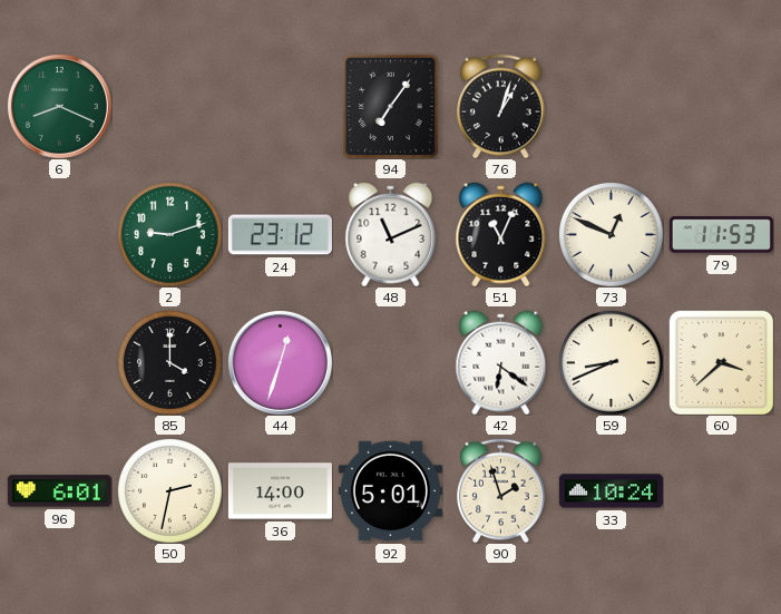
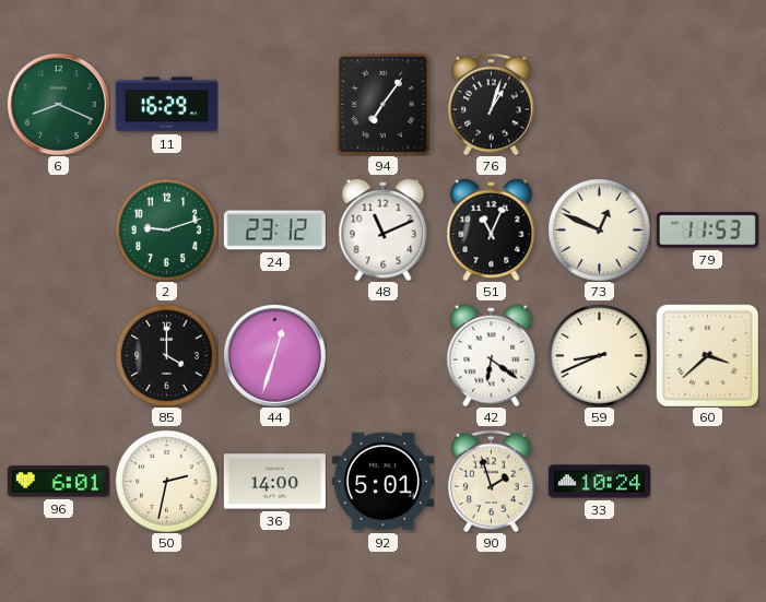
11: none -> 16:29 (166, 105)
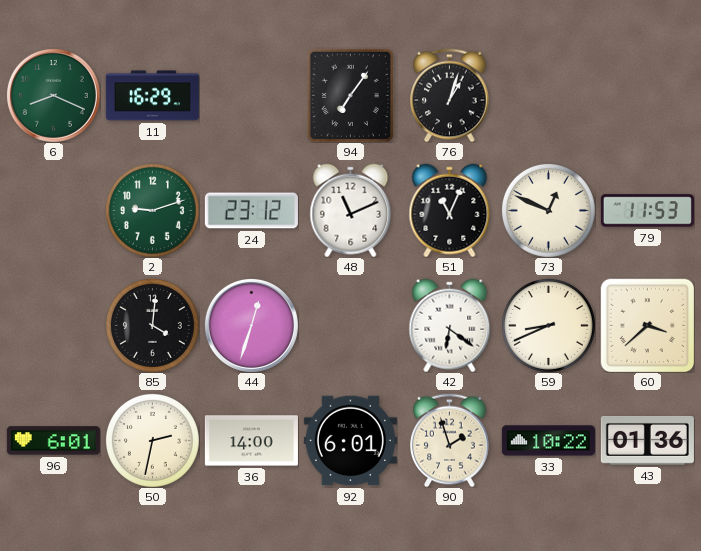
85: 4:00 -> 4:01 (152, 325)
92: 5:01 -> 6:01 (350, 441)
33: 10:24 -> 10:22 (548, 441)
43: none -> 01:36 (647, 440)
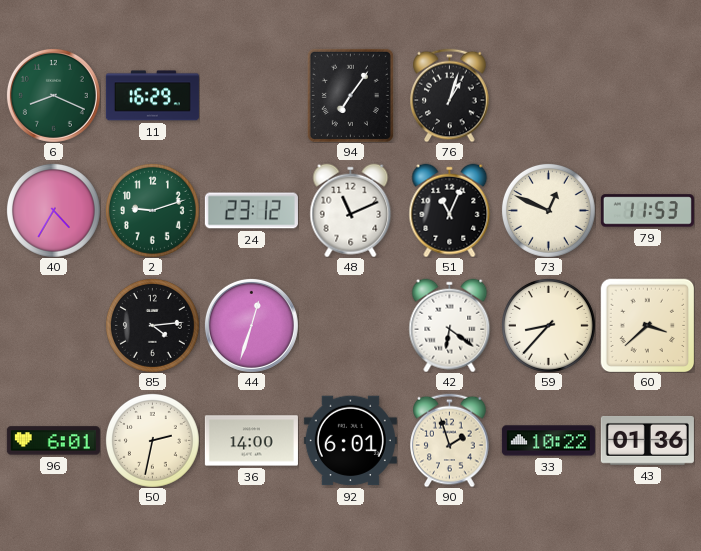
40: none -> 4:35 (53, 210)
85: 4:01 -> 4:14 (152, 325)
59: 8:41 -> 8:37 (548, 325)
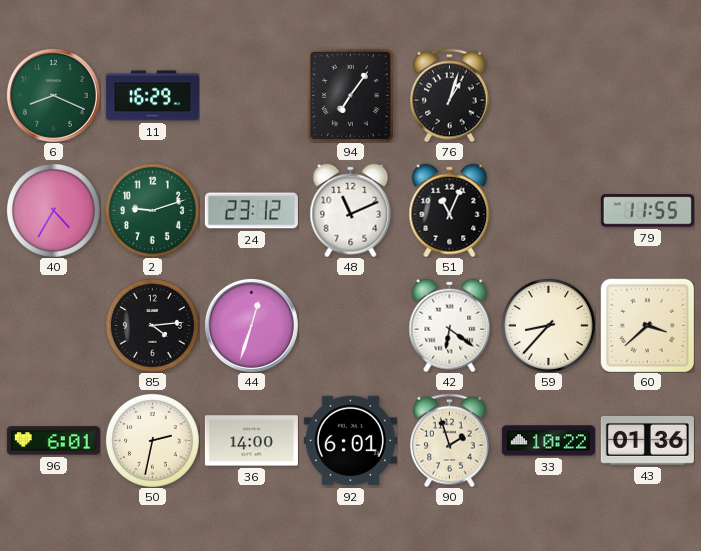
73: 12:49 -> none (548, 210)
79: 11:53 -> 11:55 (647, 211)
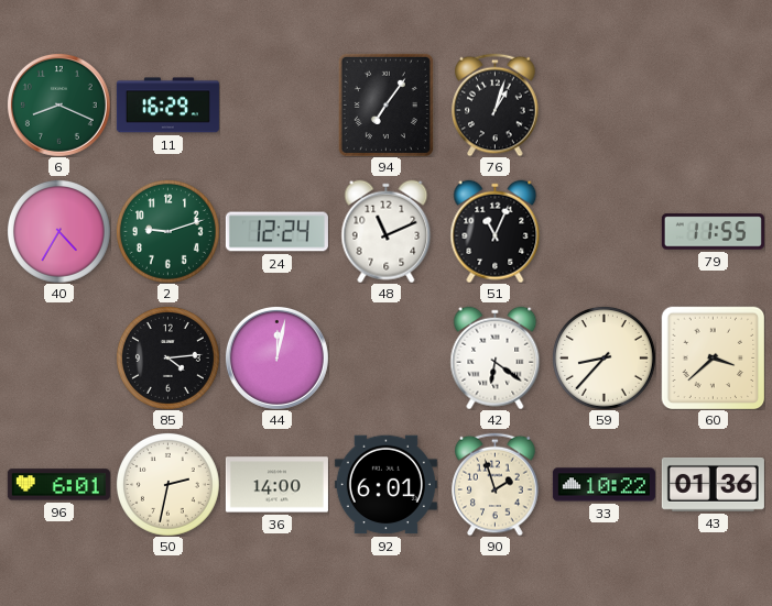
24: 23:12 -> 12:24 (276, 232)
44: 12:33 -> 12:02 (276, 357)
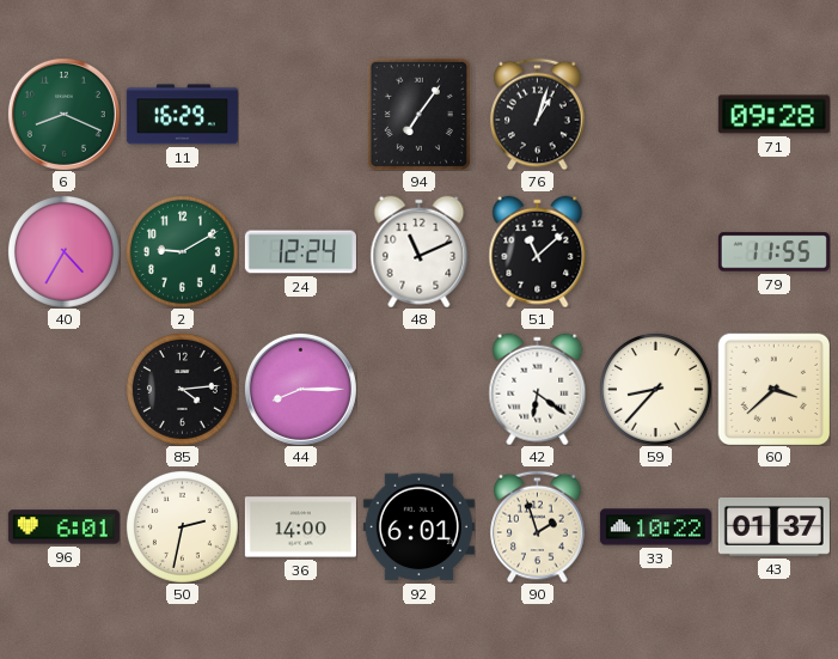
71: none -> 09:28 (773, 115)
2: 9:12 -> 9:10 (182, 251)
51: 11:04 -> 11:08 (538, 251)
44: 12:02 -> 8:15 (300, 389)
43: 01:36 -> 01:37 (773, 526)
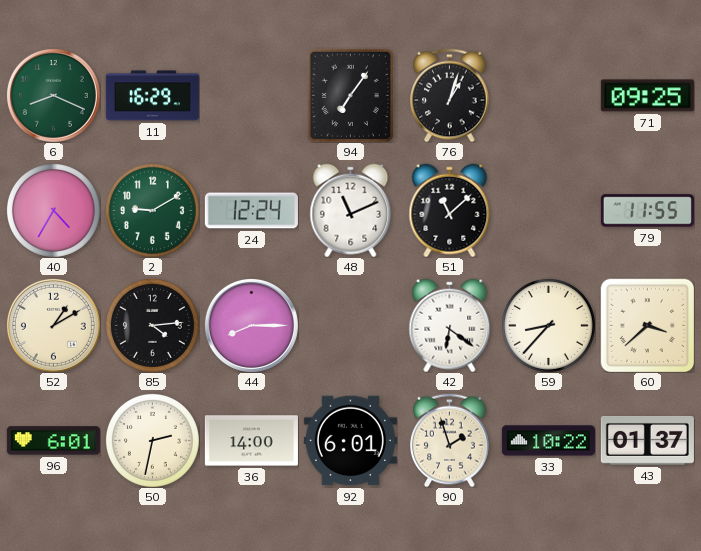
71: 09:28 -> 09:25 (647, 96)
52: none -> 1:10 (53, 325)
